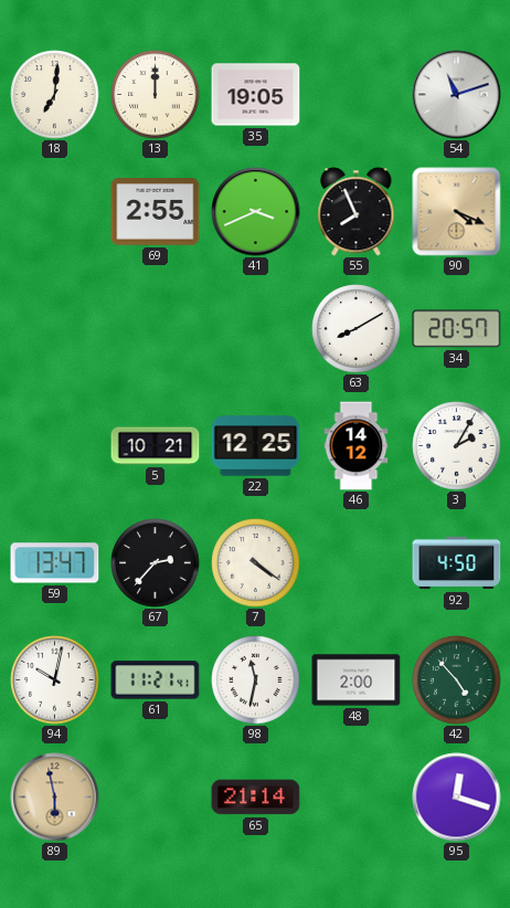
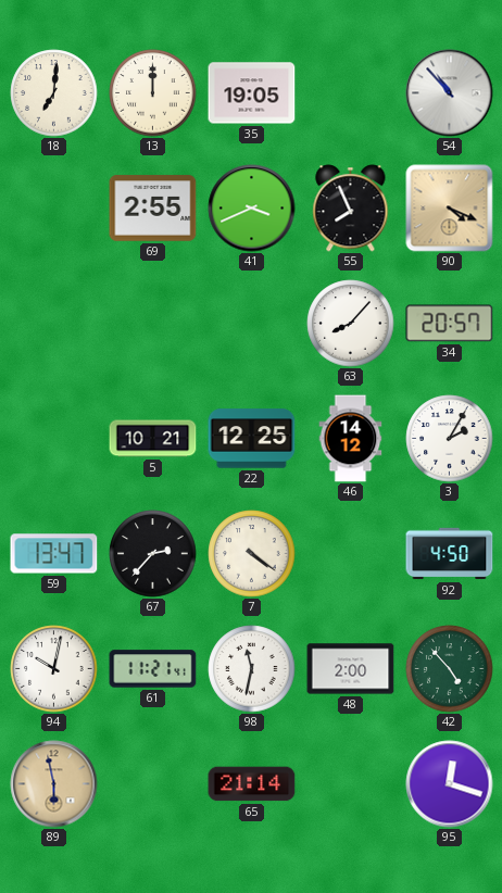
54: 11:12 -> 10:53 (450, 93)
63: 8:10 -> 8:07 (351, 324)
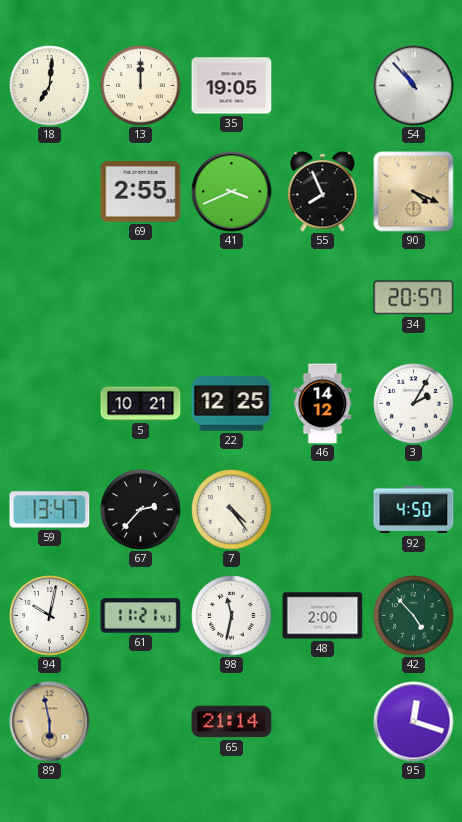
63: 8:07 -> none (351, 324)
7: 4:21 -> 4:24 (232, 510)
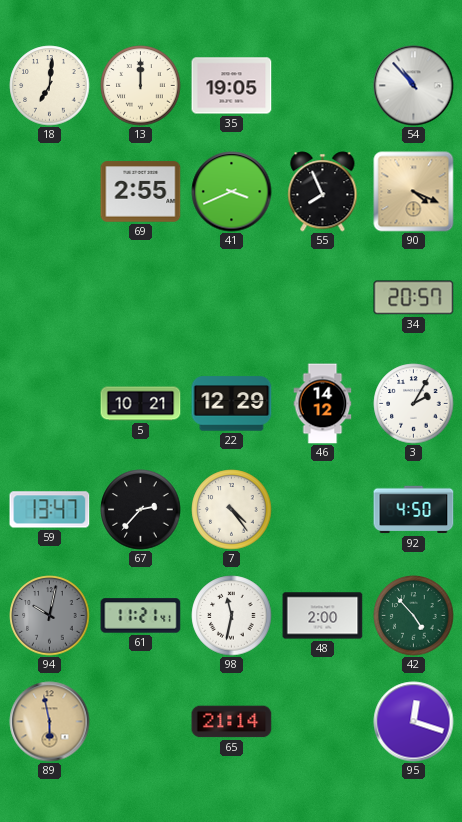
22: 12:25 -> 12:29 (232, 404)
94 dial: white -> grey (50, 616)
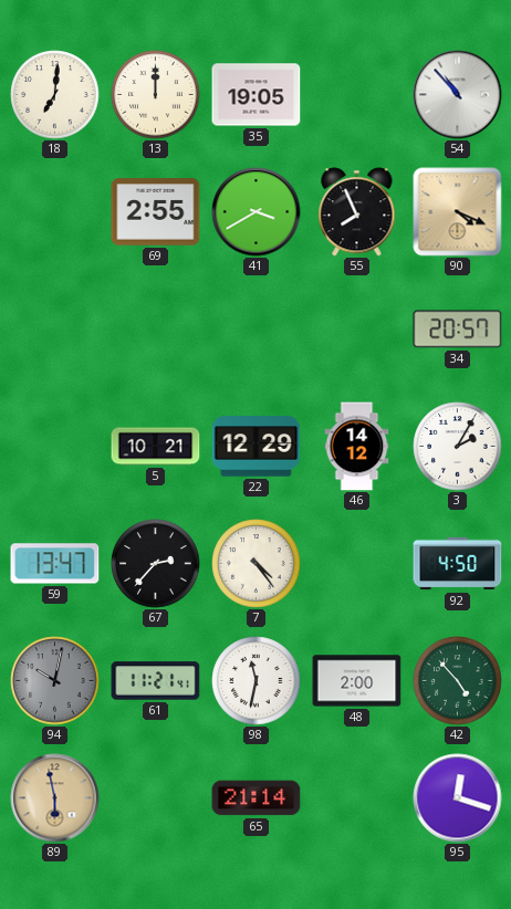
41: 3:41 -> 3:40 (257, 212)
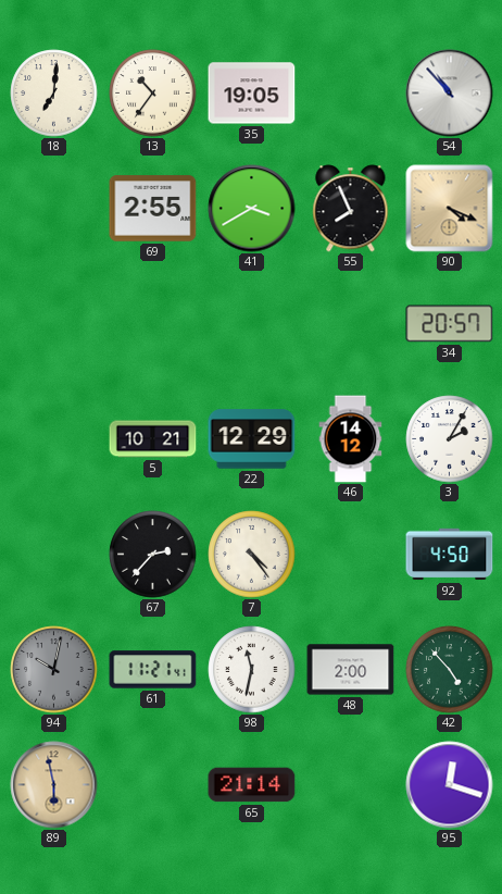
13: 12:00 -> 10:36 (153, 94)
59: 13:47 -> none (55, 564)
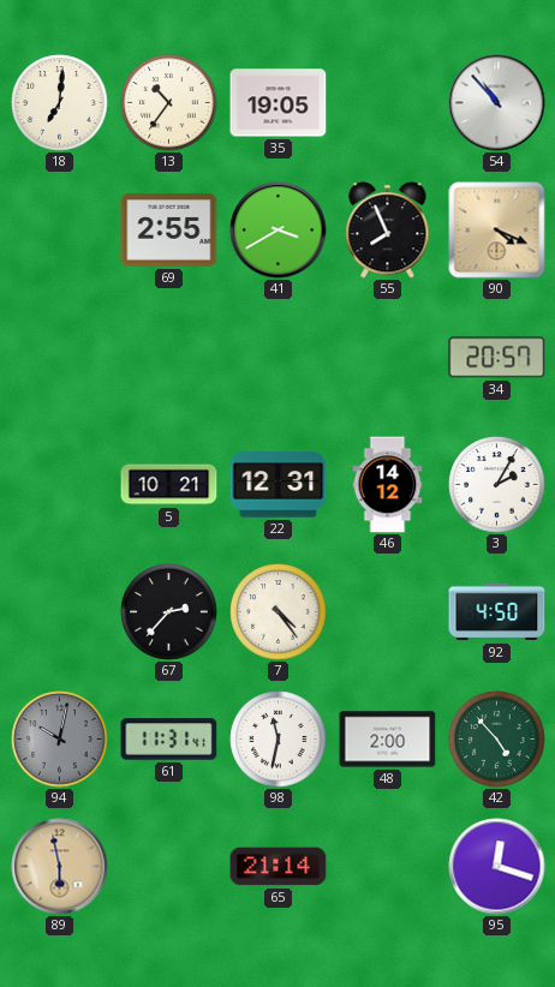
22: 12:29 -> 12:31 (279, 485)
61: 11:21 -> 11:31 (169, 740)
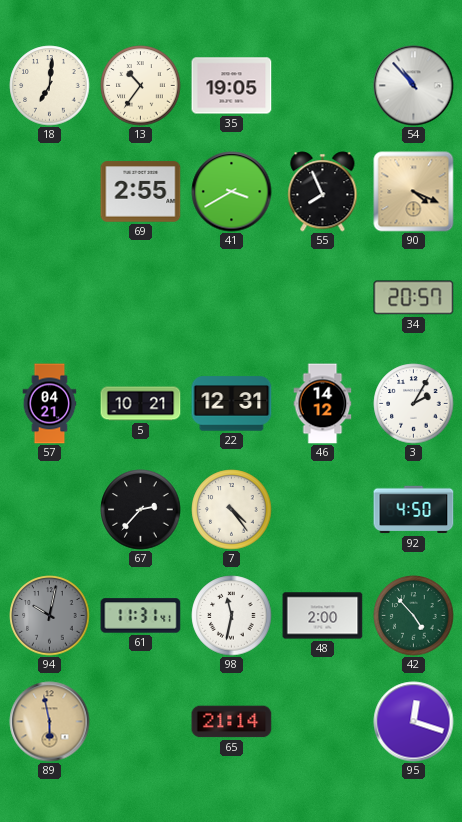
57: none -> 04:21 (50, 404)
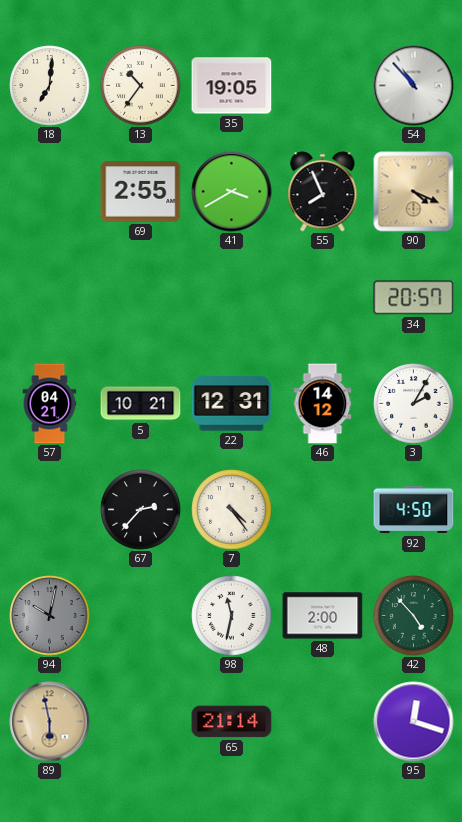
61: 11:31 -> none (141, 616)
